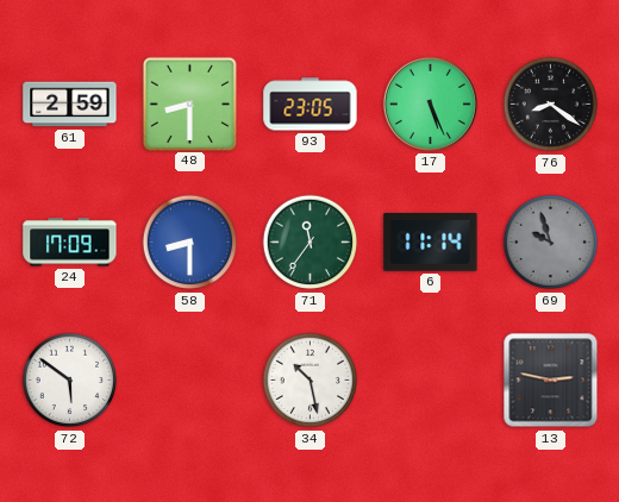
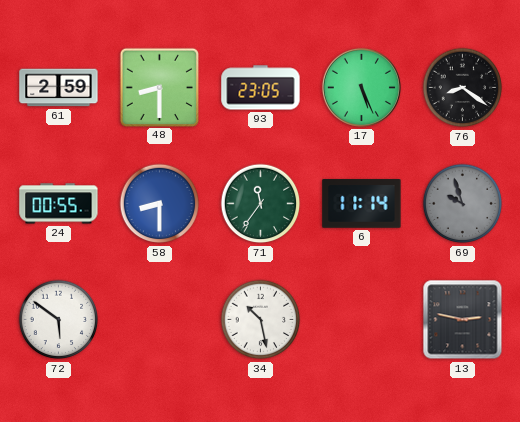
24: 17:09 -> 00:55 (59, 204)
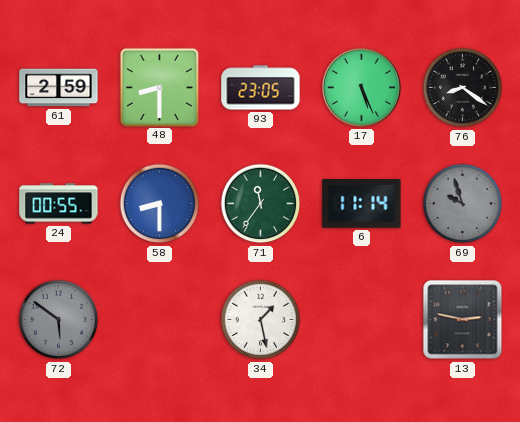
72 dial: white -> grey (59, 320)
34: 10:28 -> 1:28 (261, 320)
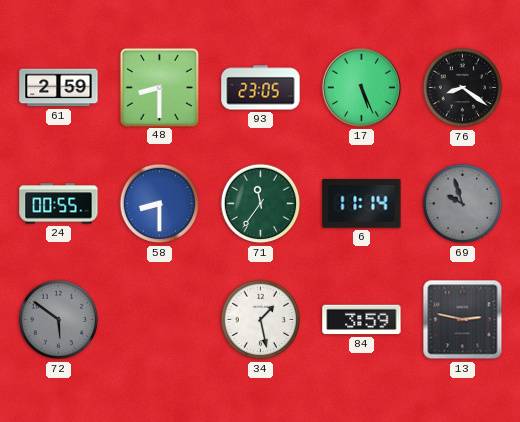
84: none -> 3:59 (362, 320)
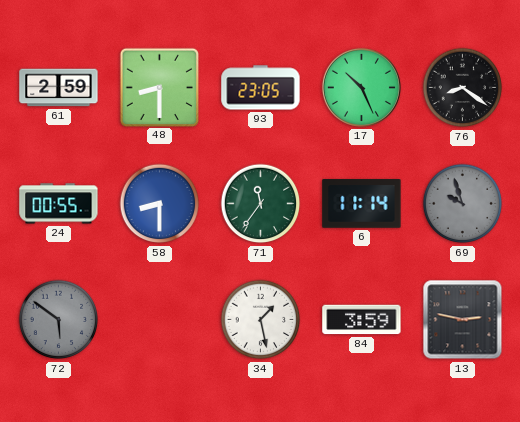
17: 5:26 -> 10:26 (361, 87)
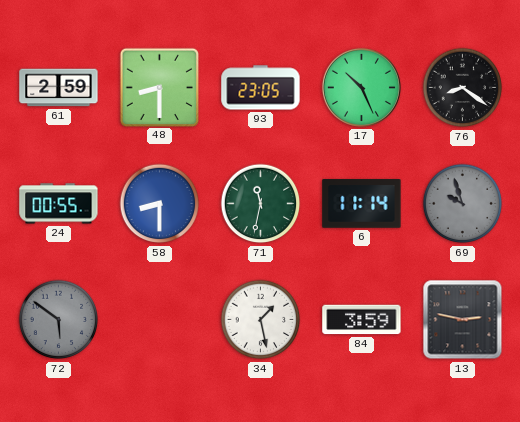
71: 11:36 -> 11:32 (261, 204)
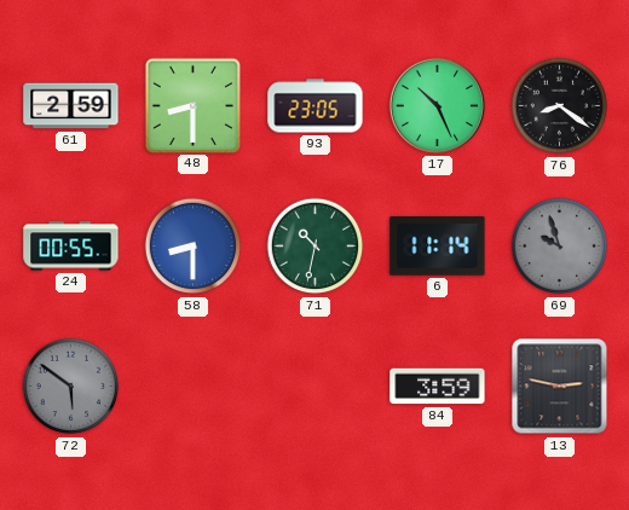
71: 11:32 -> 10:32 (316, 247)
34: 1:28 -> none (261, 320)
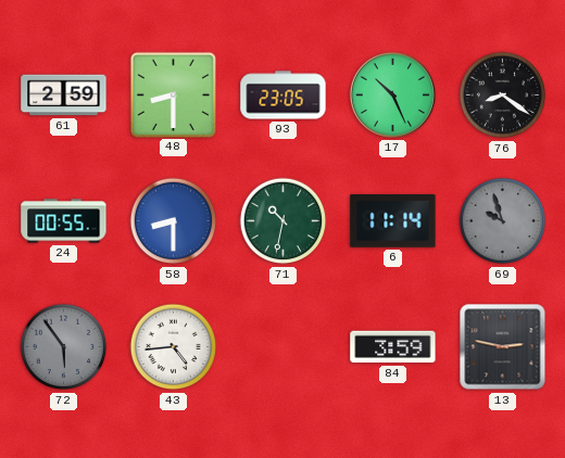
72: 5:51 -> 5:54 (64, 347)
43: none -> 4:44 (174, 347)
